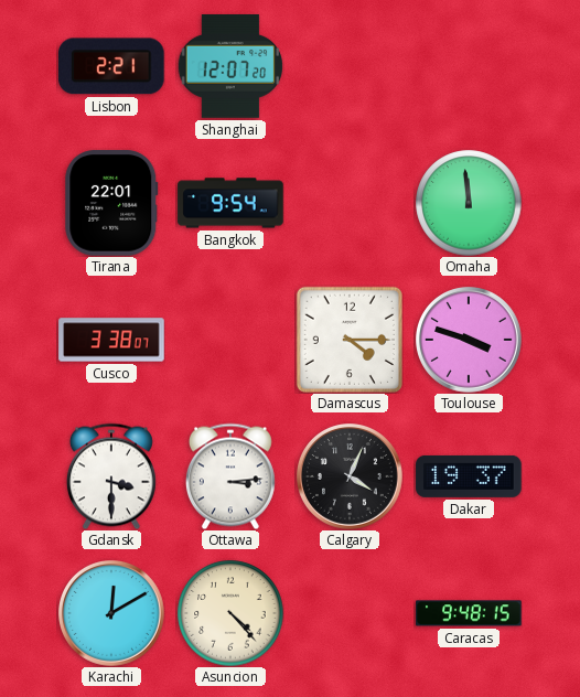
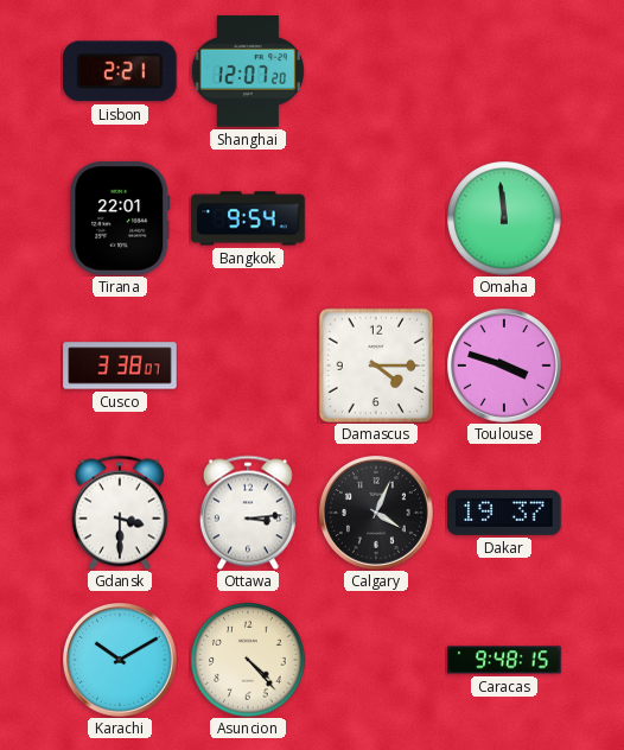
Karachi: 12:10 -> 10:10 (121, 661)
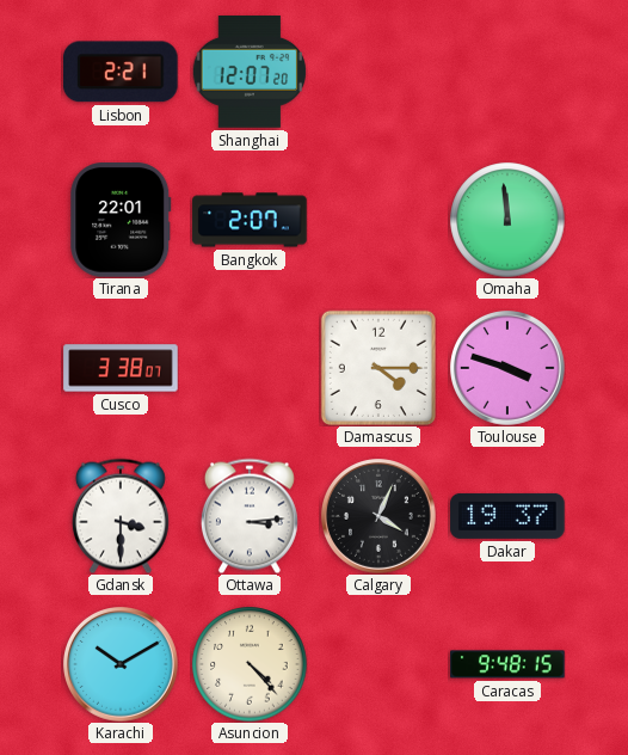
Bangkok: 9:54 -> 2:07 (250, 220)
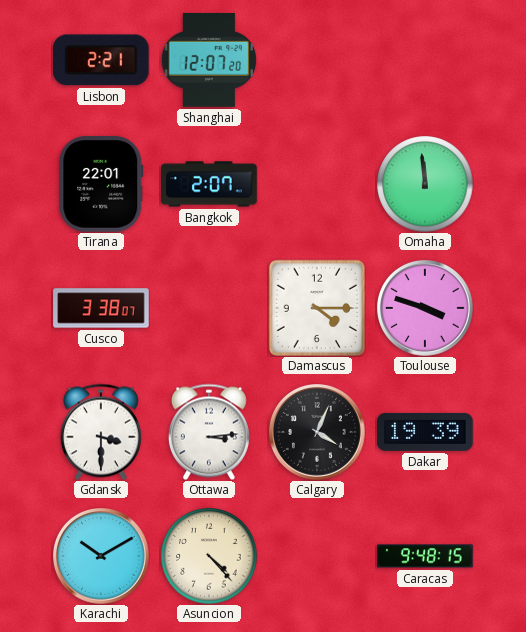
Dakar: 19:37 -> 19:39 (425, 432)
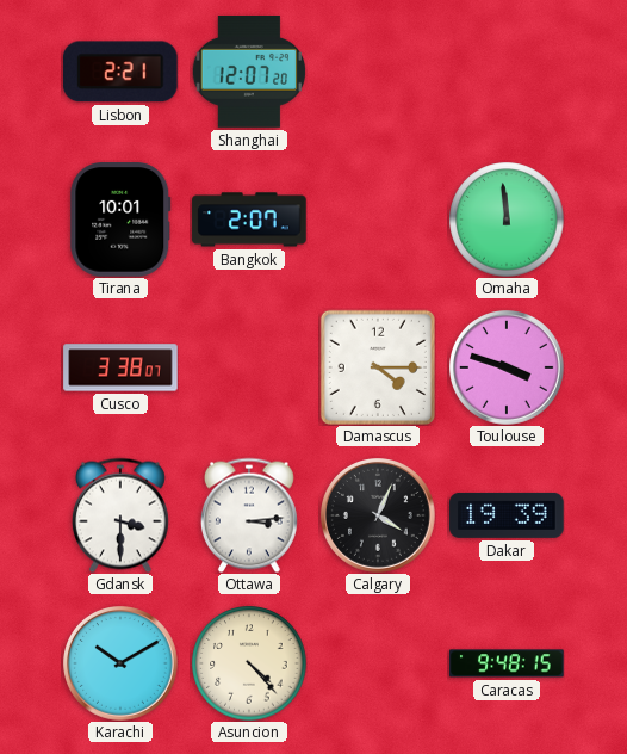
Tirana: 22:01 -> 10:01 (120, 220)
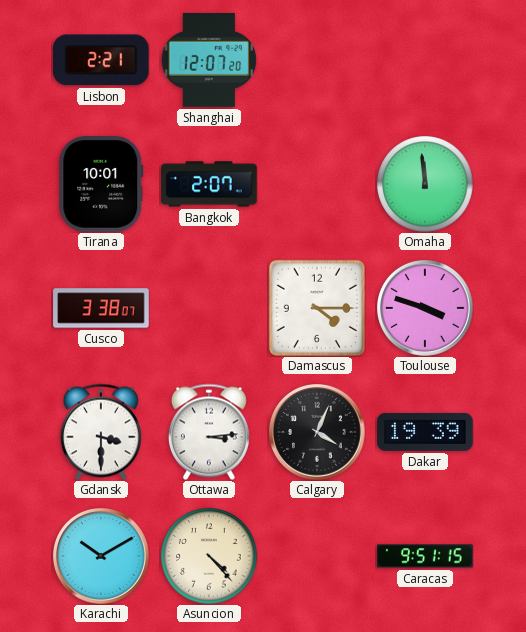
Caracas: 9:48 -> 9:51 (425, 556)
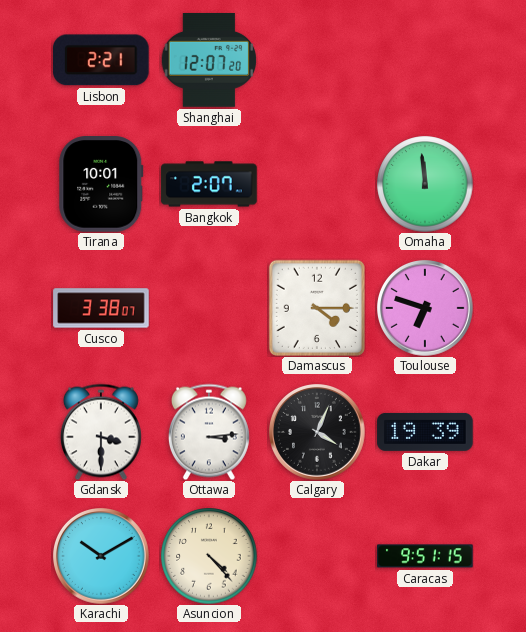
Toulouse: 3:48 -> 6:48 (426, 309)
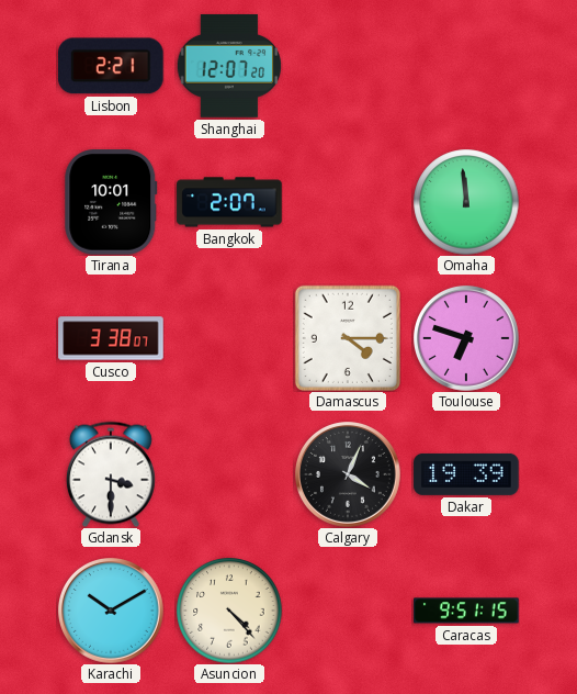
Ottawa: 3:14 -> none (209, 432)
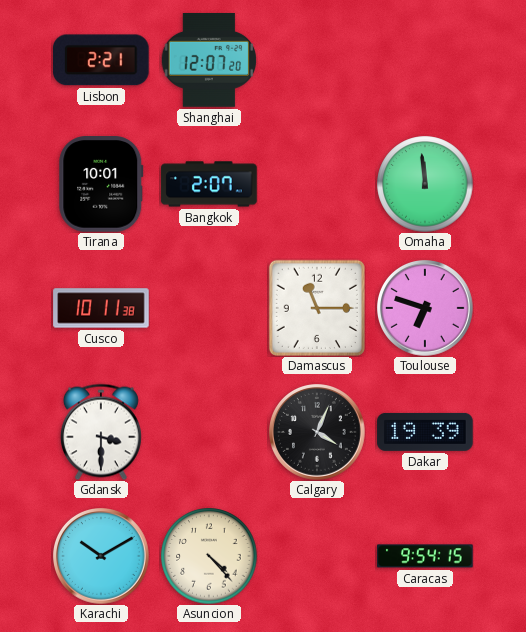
Cusco: 3:38 -> 10:11 (101, 308)
Damascus: 4:15 -> 11:15 (317, 308)
Caracas: 9:51 -> 9:54 (425, 556)
